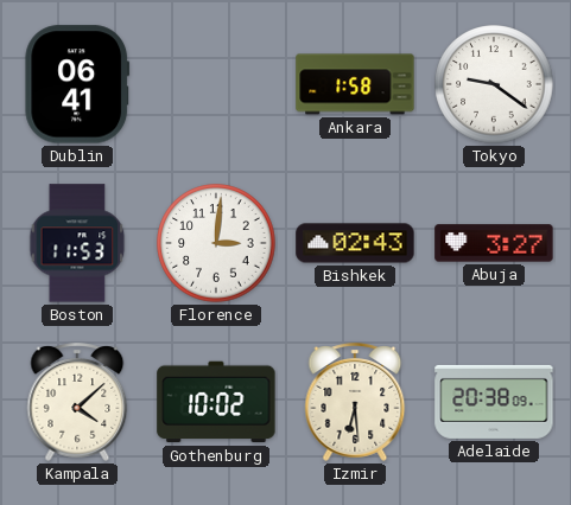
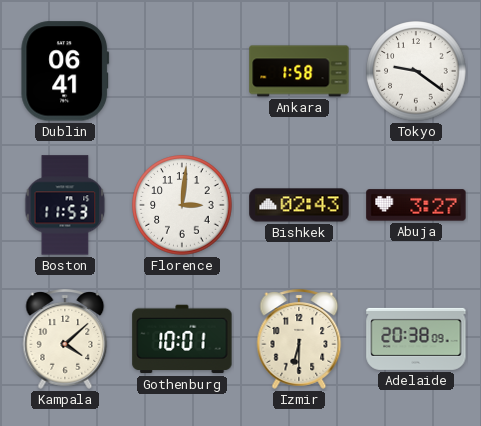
Gothenburg: 10:02 -> 10:01 (182, 339)
Izmir: 6:29 -> 6:30 (299, 339)
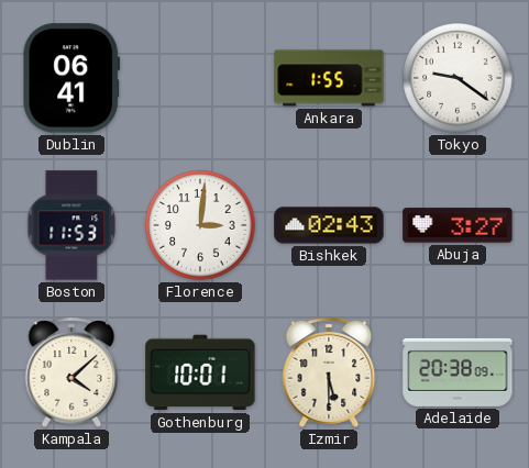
Ankara: 1:58 -> 1:55 (329, 78)
Izmir: 6:30 -> 5:30 (329, 372)
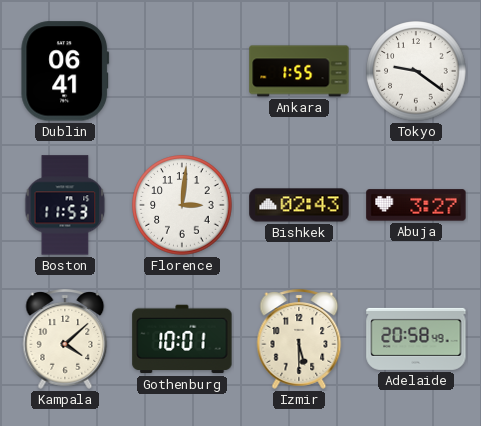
Adelaide: 20:38 -> 20:58 (416, 339)
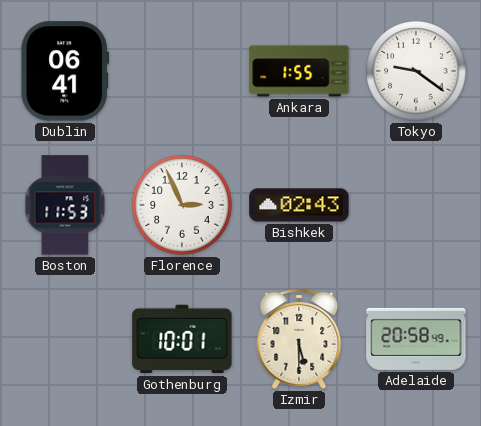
Florence: 3:01 -> 2:56 (182, 205)
Abuja: 3:27 -> none (416, 205)
Kampala: 4:08 -> none (65, 339)
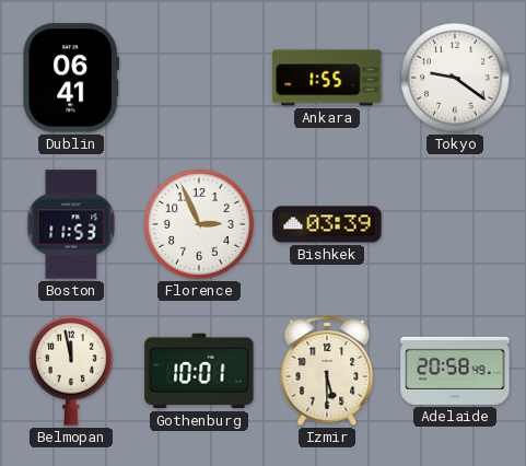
Bishkek: 02:43 -> 03:39 (327, 224)
Belmopan: none -> 11:58 (71, 371)
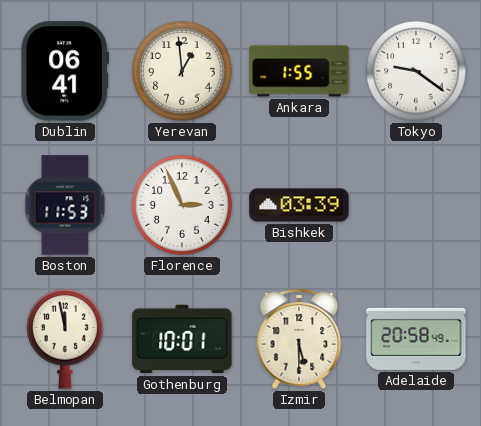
Yerevan: none -> 12:59 (182, 71)
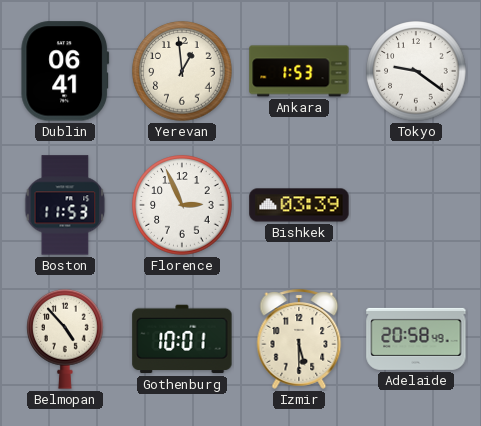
Ankara: 1:55 -> 1:53 (299, 71)
Belmopan: 11:58 -> 4:53 (65, 339)
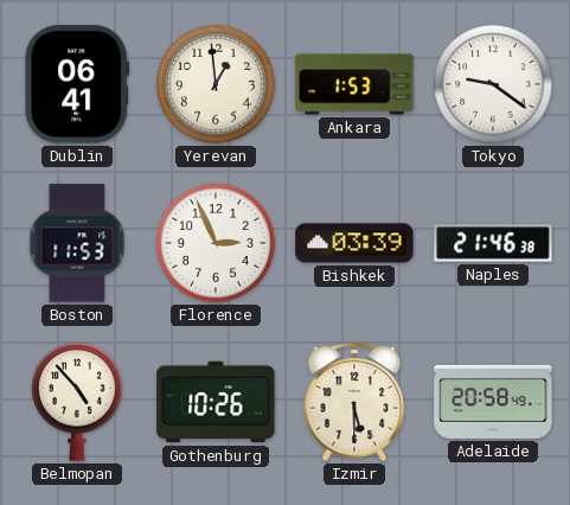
Naples: none -> 21:46 (493, 243)
Gothenburg: 10:01 -> 10:26 (216, 402)
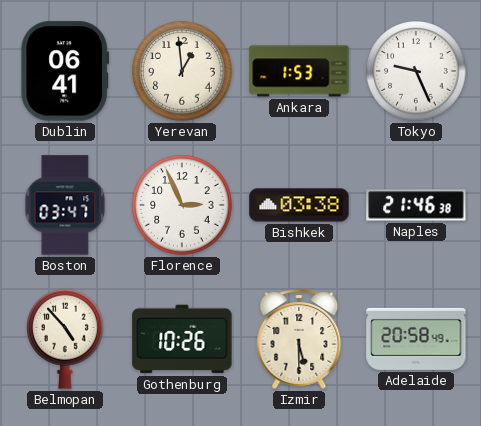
Tokyo: 9:21 -> 9:26 (416, 71)
Boston: 11:53 -> 03:47 (65, 205)
Bishkek: 03:39 -> 03:38 (299, 205)
